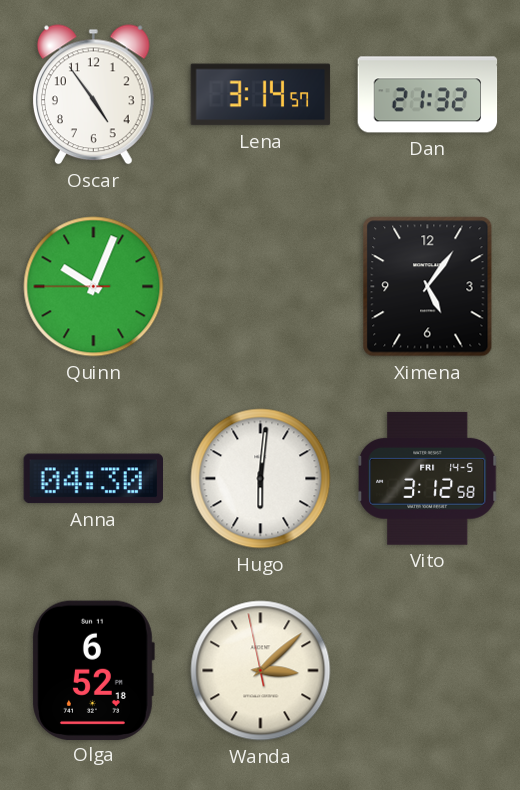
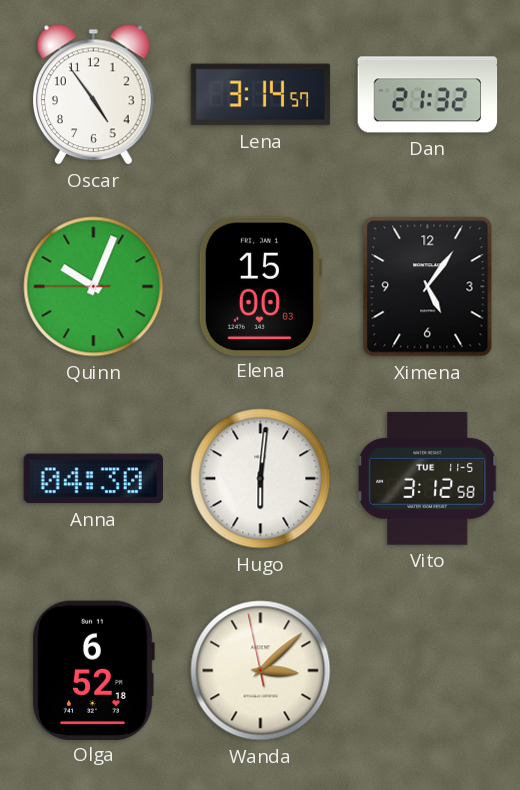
Elena: none -> 15:00 (259, 286)
Vito date: FRI 14-5 -> TUE 11-5 (428, 478)
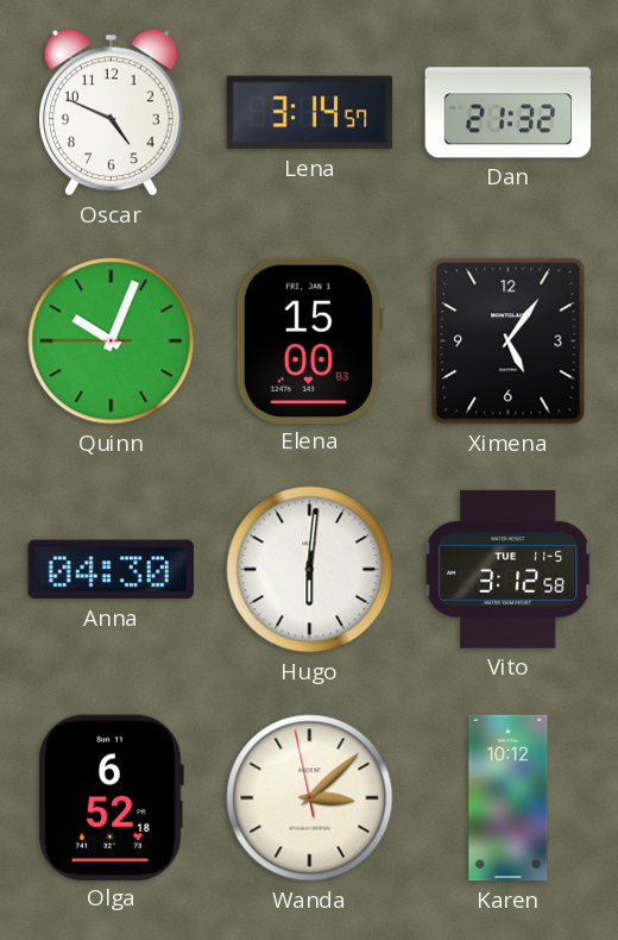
Oscar: 4:54 -> 4:49 (112, 113)
Karen: none -> 10:12 (509, 798)
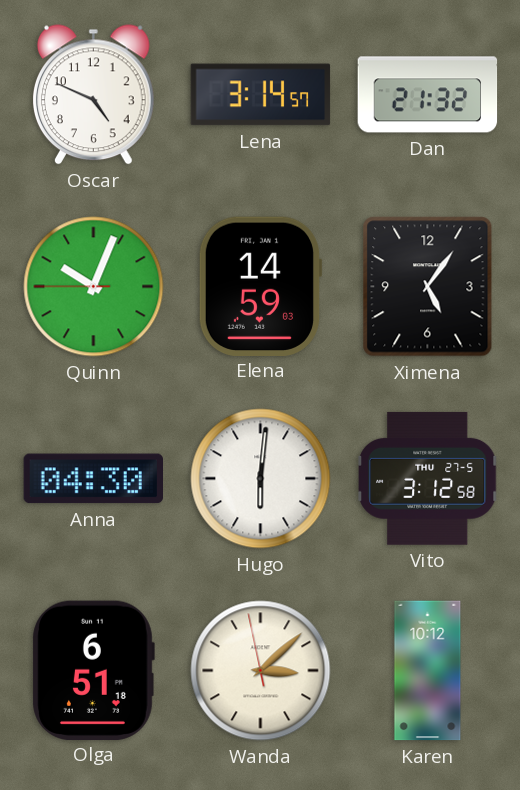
Elena: 15:00 -> 14:59 (259, 286)
Vito date: TUE 11-5 -> THU 27-5 (428, 478)
Olga: 6:52 -> 6:51 (93, 670)
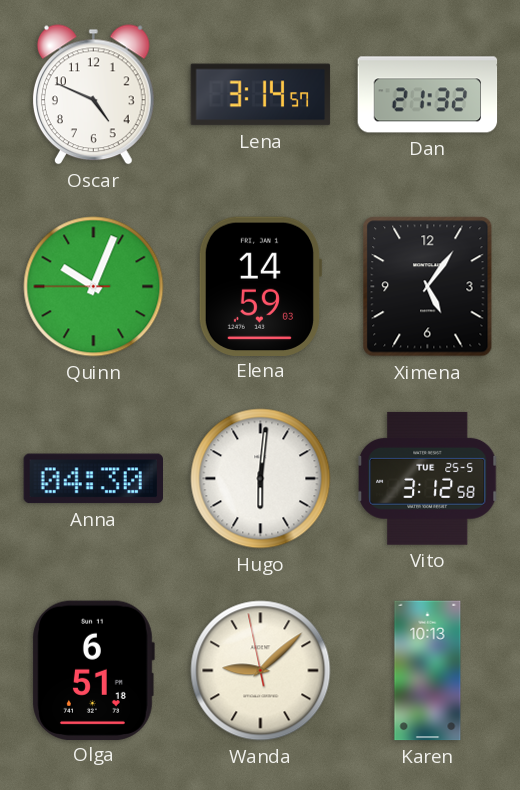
Vito date: THU 27-5 -> TUE 25-5 (428, 478)
Wanda: 3:07 -> 9:07 (261, 671)
Karen: 10:12 -> 10:13 (428, 671)
